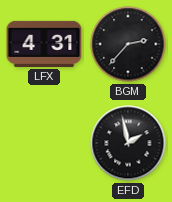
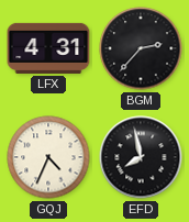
GQJ: none -> 4:34 (48, 157)
EFD: 1:58 -> 7:58 (141, 157)
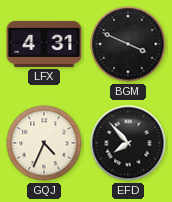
BGM: 2:37 -> 3:49 (128, 44)
EFD: 7:58 -> 7:53 (128, 143)
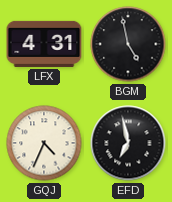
BGM: 3:49 -> 4:58 (128, 44)
EFD: 7:53 -> 6:58 (128, 143)
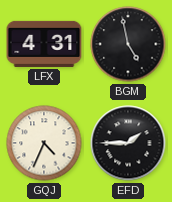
EFD: 6:58 -> 1:45 (128, 143)
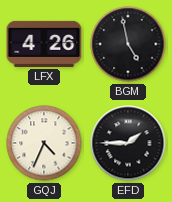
LFX: 4:31 -> 4:26 (44, 44)
